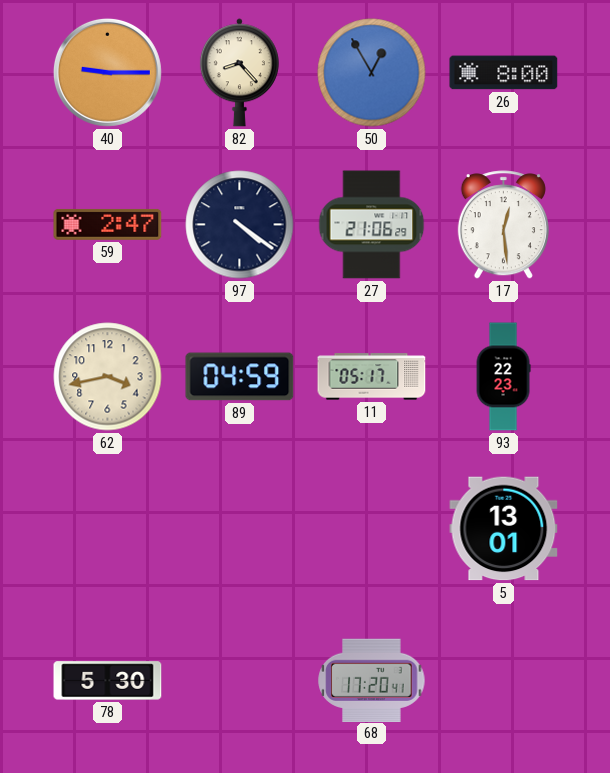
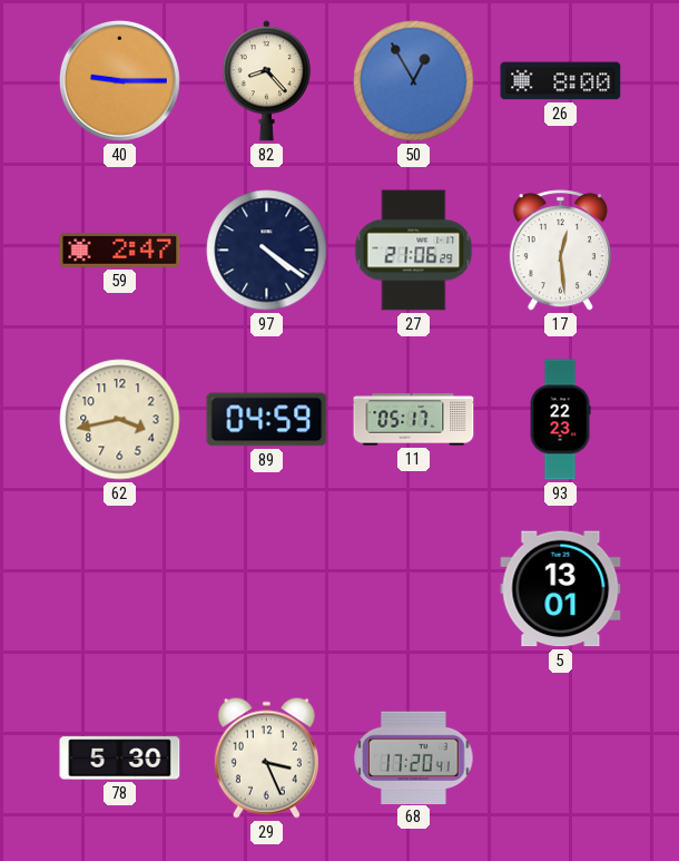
29: none -> 3:26 (266, 757)
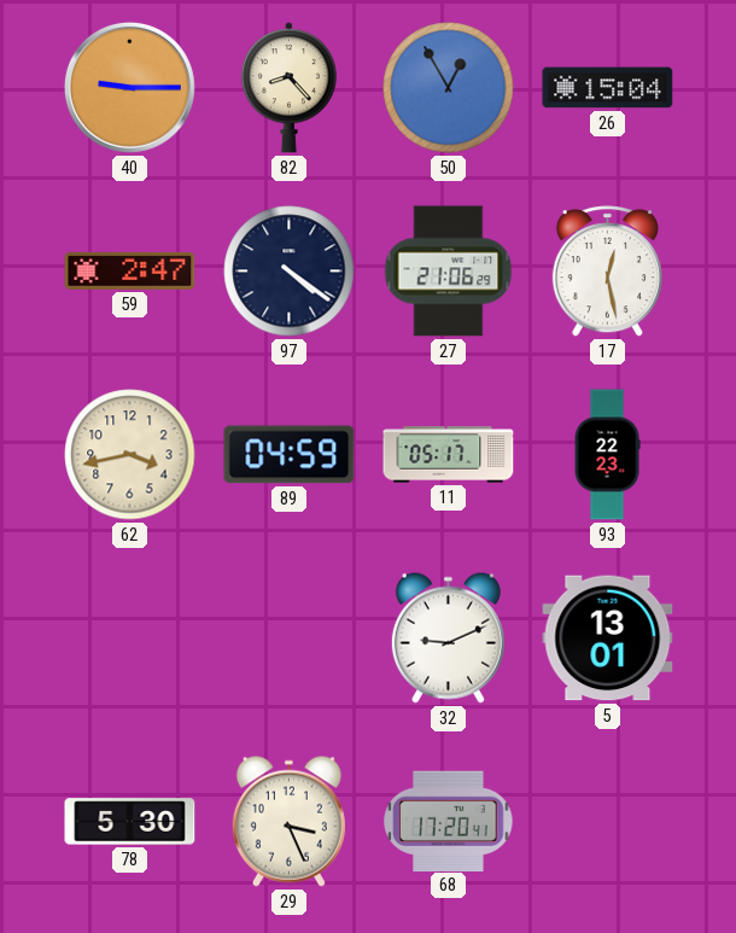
26: 8:00 -> 15:04 (608, 88)
17: 12:29 -> 12:28 (607, 272)
32: none -> 9:11 (448, 637)
